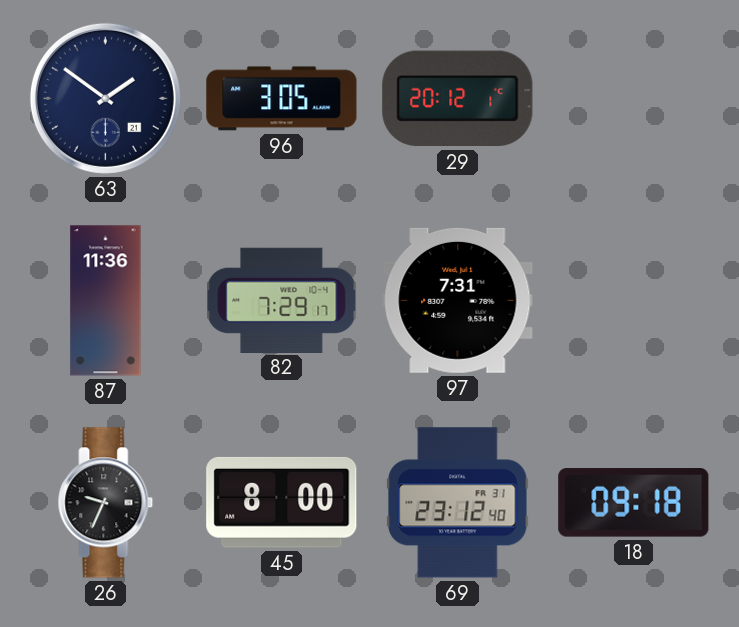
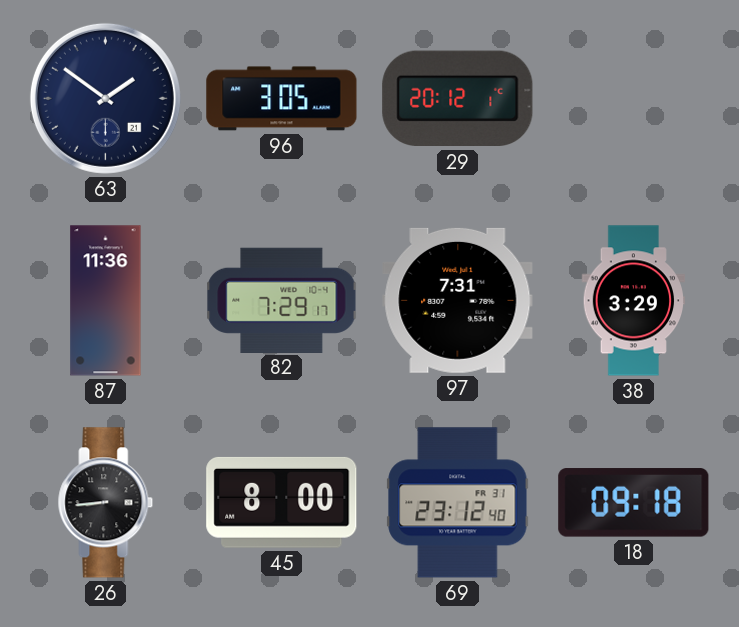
38: none -> 3:29 (634, 301)
26: 9:34 -> 8:44 (106, 503)
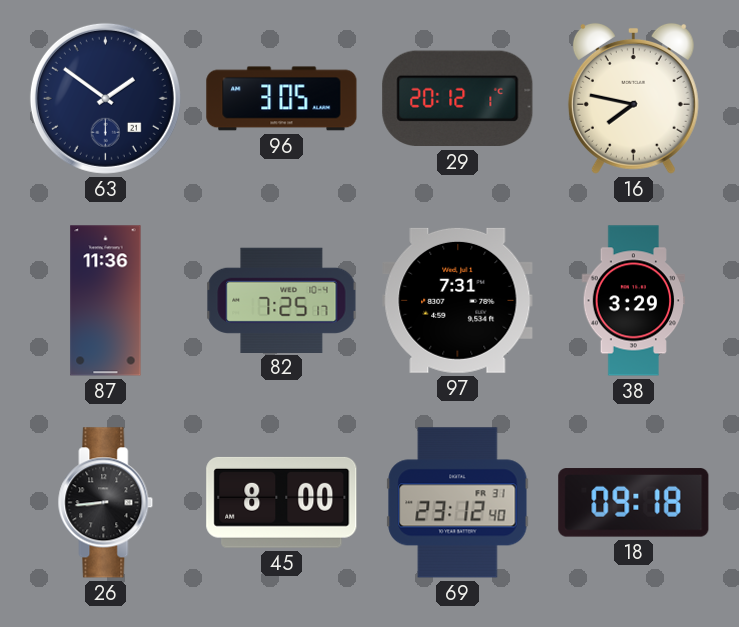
16: none -> 7:47 (633, 98)
82: 7:29 -> 7:25 (282, 300)
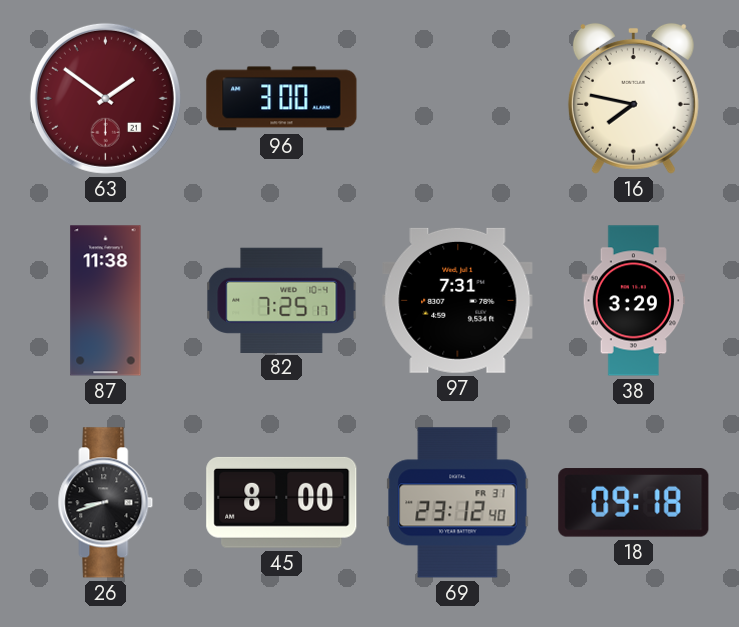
63 dial: navy -> burgundy (105, 98)
96: 3:05 -> 3:00 (282, 99)
29: 20:12 -> none (458, 99)
87: 11:36 -> 11:38 (106, 301)
26: 8:44 -> 8:42 (106, 503)
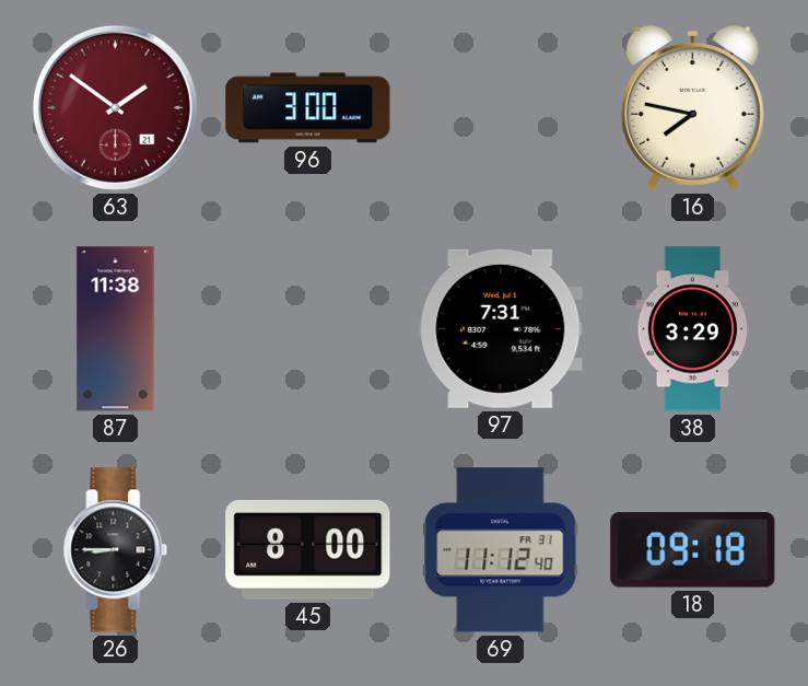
82: 7:25 -> none (282, 300)
26: 8:42 -> 8:45 (116, 550)
69: 23:12 -> 11:12 (501, 550)
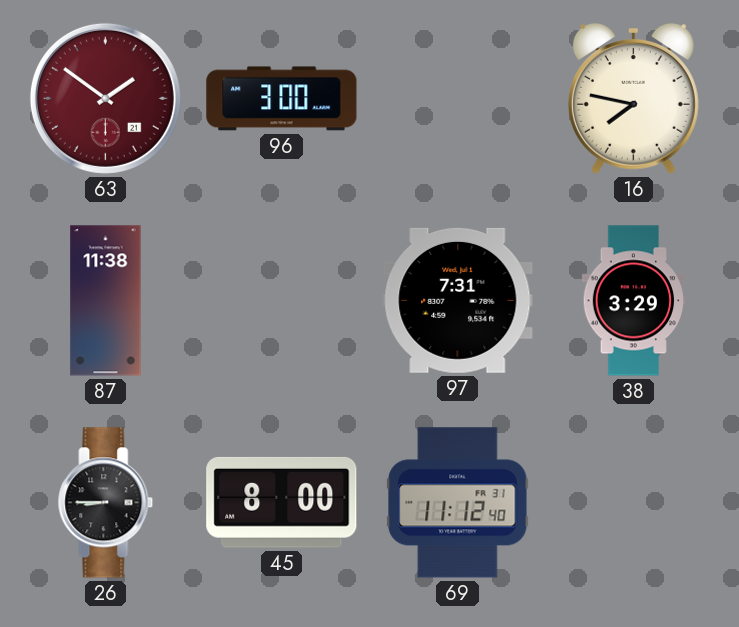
18: 09:18 -> none (693, 550)
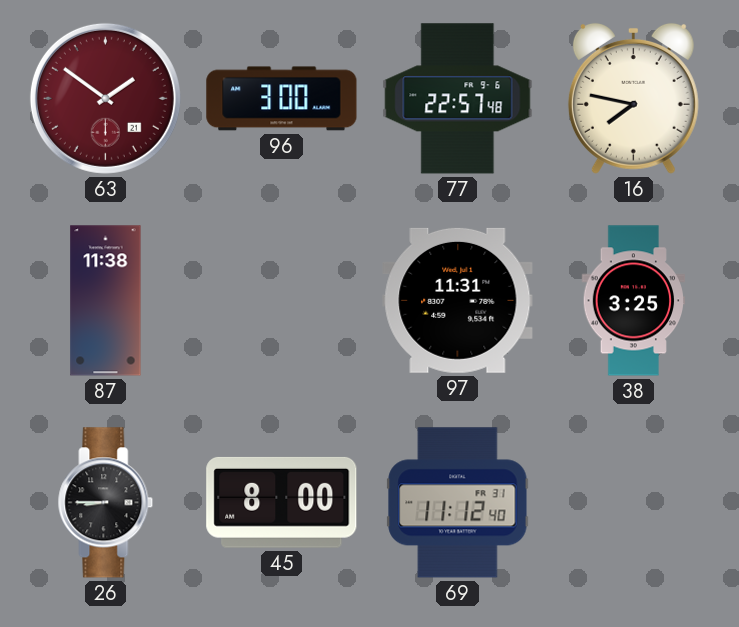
77: none -> 22:57 (458, 99)
97: 7:31 -> 11:31 (458, 300)
38: 3:29 -> 3:25 (634, 301)
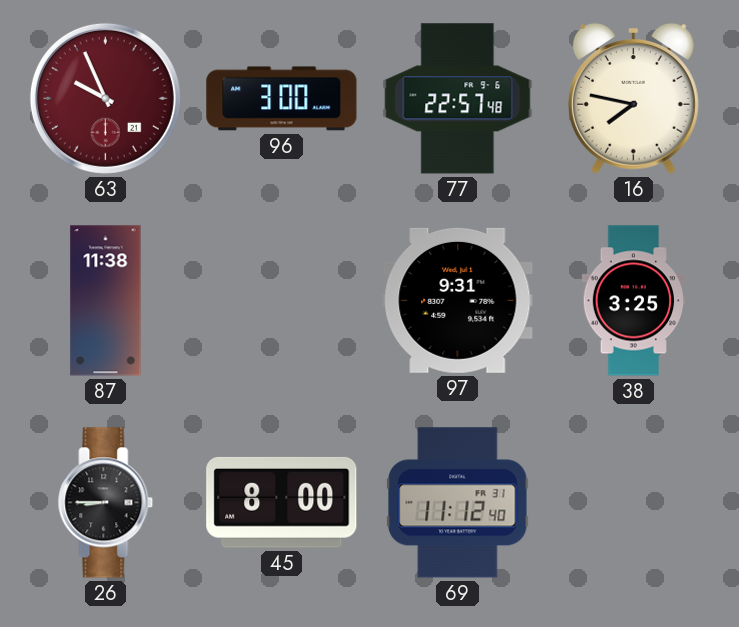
63: 1:51 -> 9:56 (105, 98)
97: 11:31 -> 9:31 (458, 300)
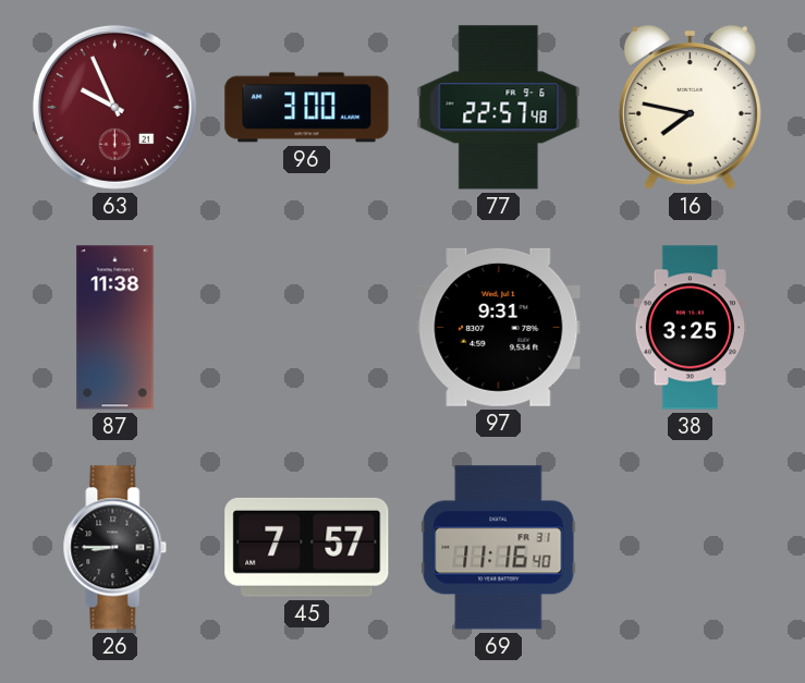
45: 8:00 -> 7:57 (307, 547)
69: 11:12 -> 11:16 (499, 548)
